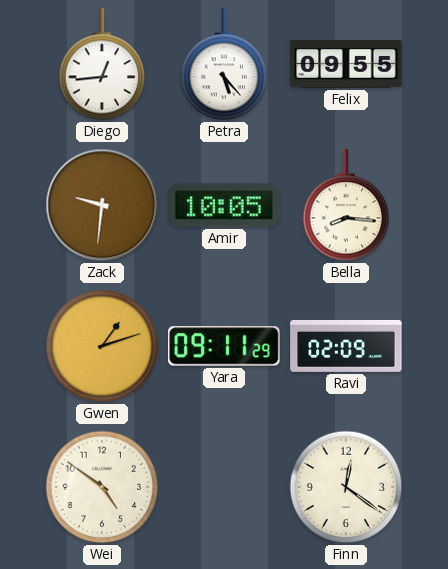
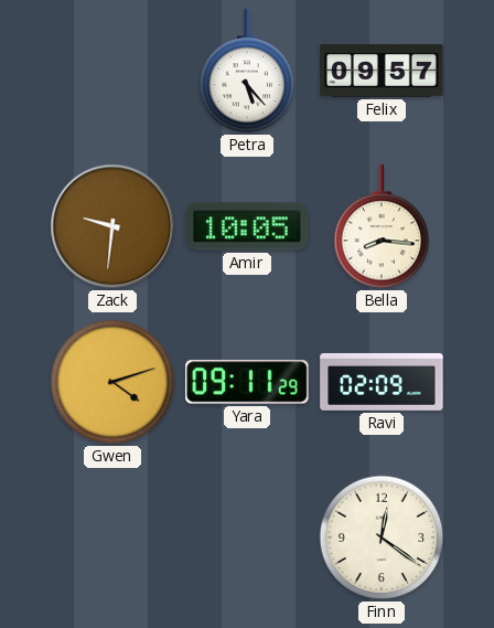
Diego: 12:44 -> none (102, 65)
Felix: 09:55 -> 09:57 (382, 71)
Gwen: 1:12 -> 4:12 (112, 382)
Wei: 4:51 -> none (102, 487)
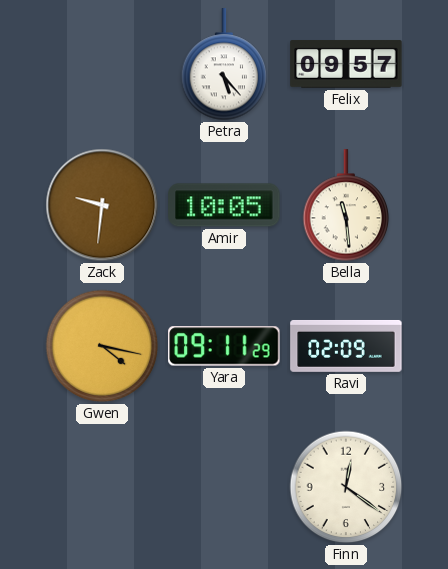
Bella: 8:16 -> 11:29 (346, 206)
Gwen: 4:12 -> 4:17 (102, 346)
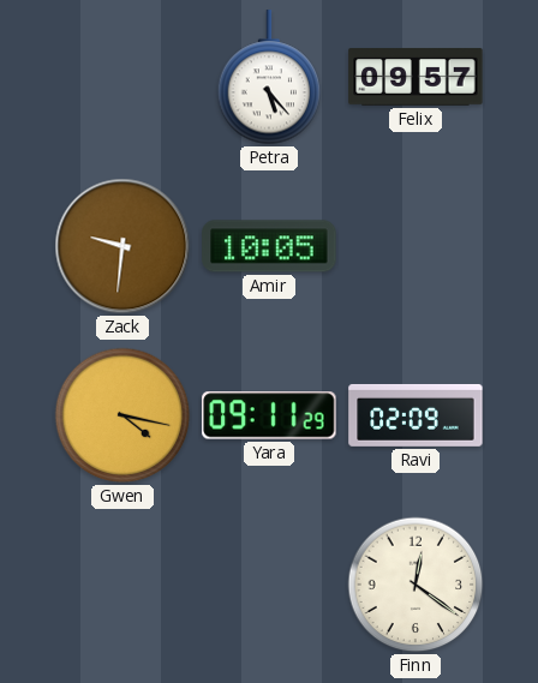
Bella: 11:29 -> none (346, 206)
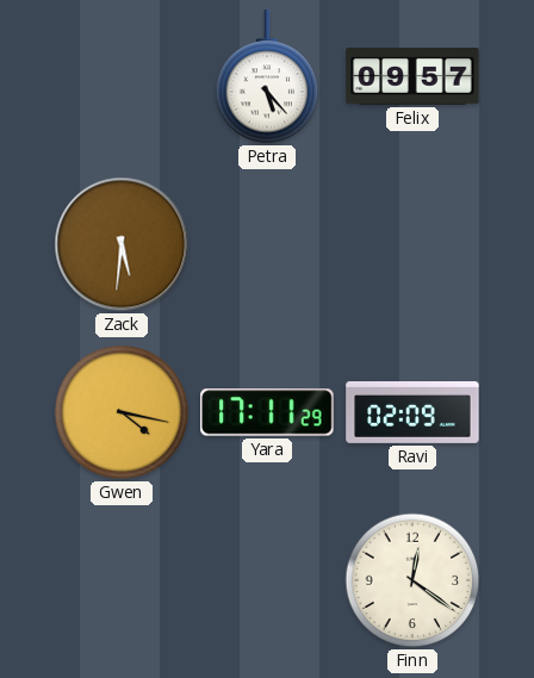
Zack: 9:31 -> 5:31 (122, 244)
Amir: 10:05 -> none (269, 246)
Yara: 09:11 -> 17:11 (267, 412)
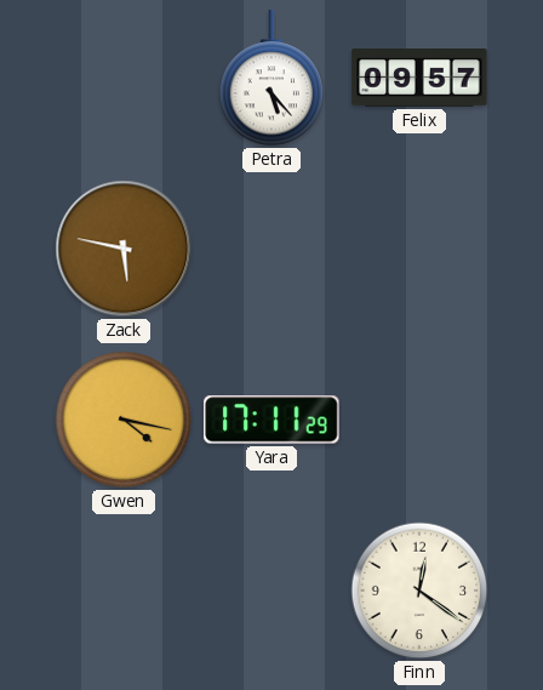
Zack: 5:31 -> 5:47 (124, 249)
Ravi: 02:09 -> none (412, 412)
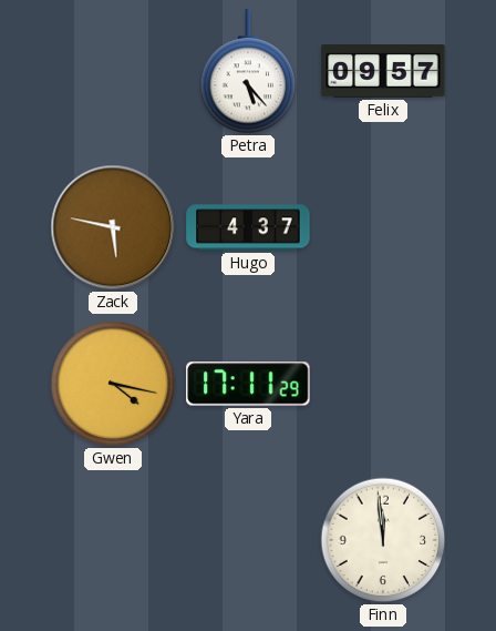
Hugo: none -> 4:37 (248, 227)
Finn: 12:21 -> 11:59 (383, 540)
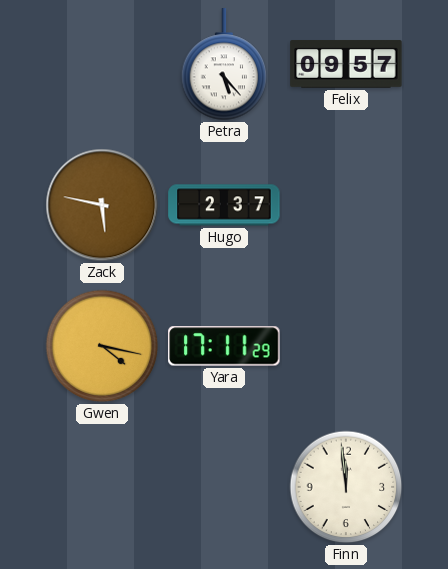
Hugo: 4:37 -> 2:37 (224, 205)
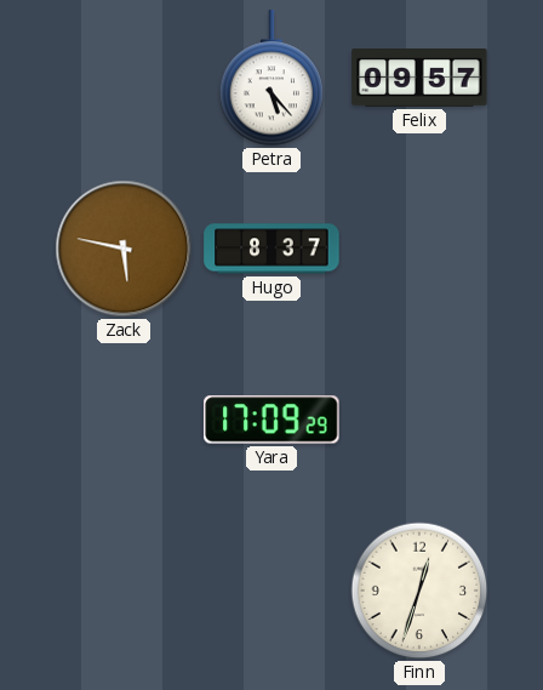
Hugo: 2:37 -> 8:37 (271, 249)
Gwen: 4:17 -> none (102, 346)
Yara: 17:11 -> 17:09 (271, 420)
Finn: 11:59 -> 12:33 (419, 591)
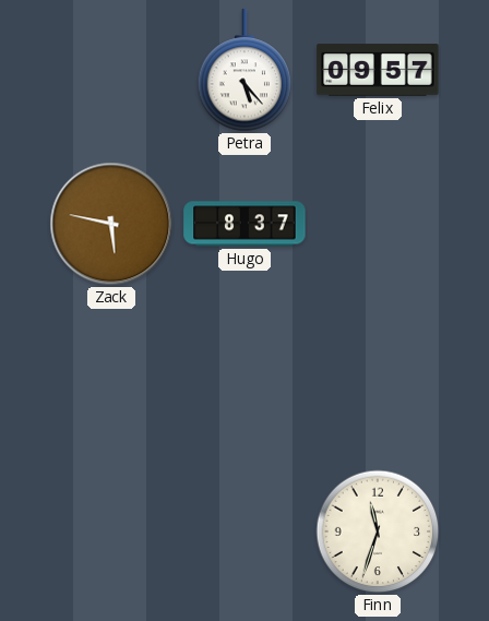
Yara: 17:09 -> none (271, 420)
Finn: 12:33 -> 11:33 (378, 532)
